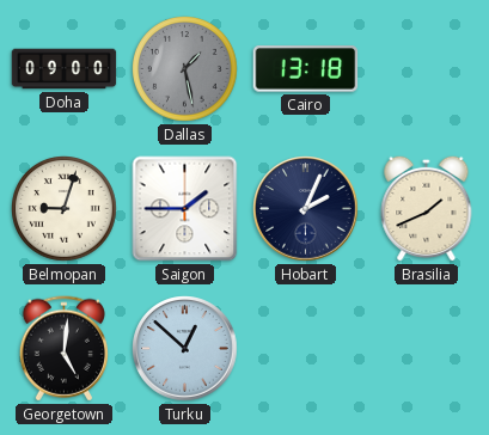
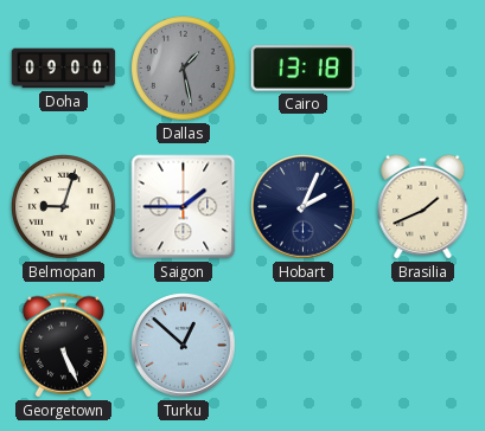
Georgetown: 5:01 -> 5:26 (63, 346)
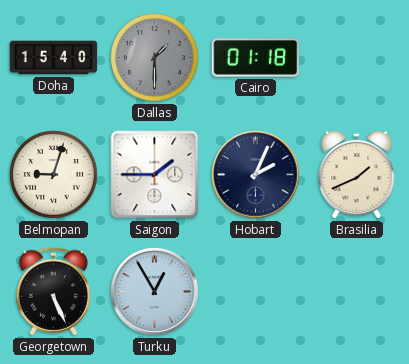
Doha: 09:00 -> 15:40 (54, 58)
Dallas: 1:28 -> 1:30 (155, 58)
Cairo: 13:18 -> 01:18 (256, 58)
Turku: 12:52 -> 12:55 (155, 292)
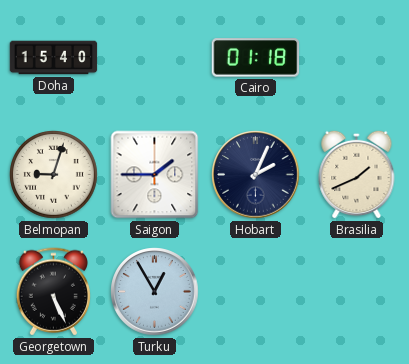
Dallas: 1:30 -> none (155, 58)
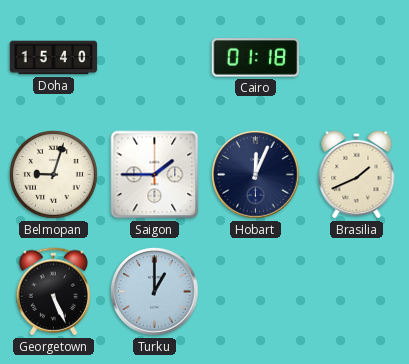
Hobart: 2:04 -> 12:04 (256, 175)
Turku: 12:55 -> 1:00 (155, 292)
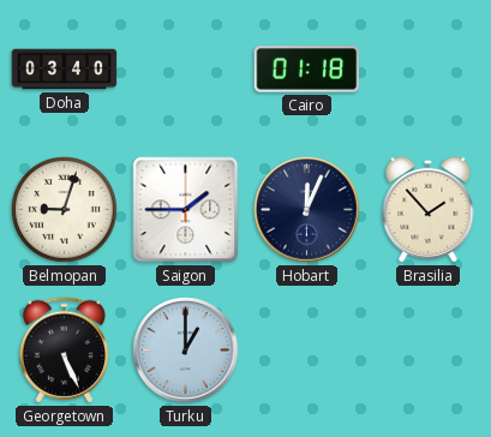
Doha: 15:40 -> 03:40 (65, 70)
Brasilia: 1:41 -> 1:53 (429, 209)
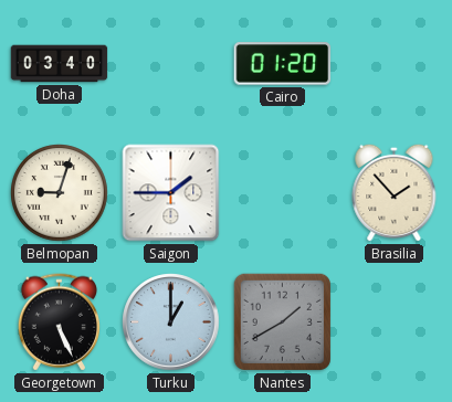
Cairo: 01:18 -> 01:20 (283, 64)
Hobart: 12:04 -> none (307, 210)
Nantes: none -> 1:40 (282, 321)
